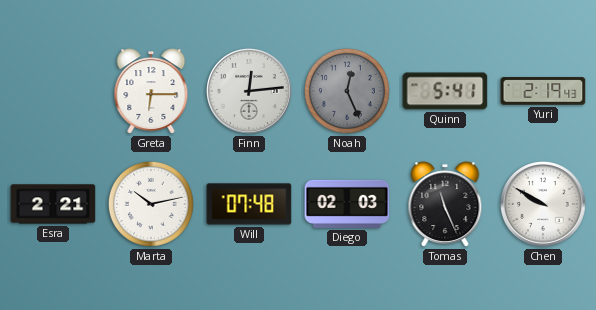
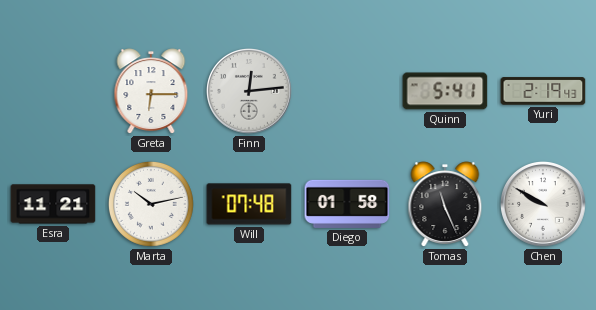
Noah: 12:26 -> none (347, 91)
Esra: 2:21 -> 11:21 (53, 204)
Diego: 02:03 -> 01:58 (347, 204)
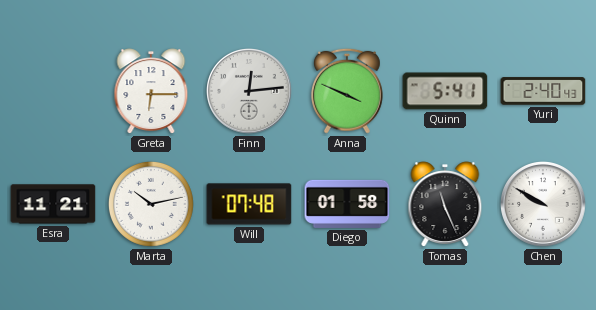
Anna: none -> 3:49 (347, 91)
Yuri: 2:19 -> 2:40 (543, 91)
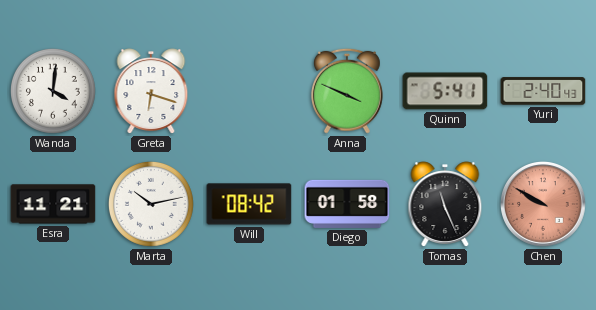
Wanda: none -> 4:01 (53, 91)
Greta: 6:15 -> 6:18 (151, 91)
Finn: 12:14 -> none (250, 92)
Will: 07:48 -> 08:42 (249, 204)
Chen dial: white -> salmon (544, 205)
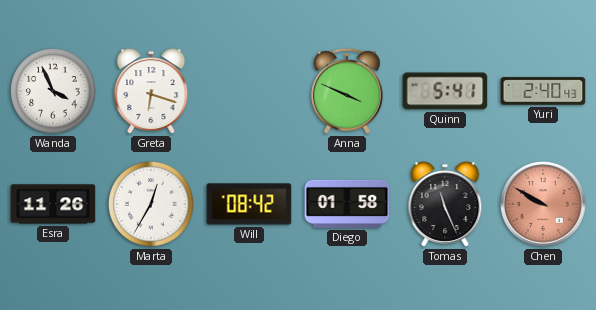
Wanda: 4:01 -> 3:56 (53, 91)
Esra: 11:21 -> 11:26 (53, 204)
Marta: 10:13 -> 12:35 (151, 204)
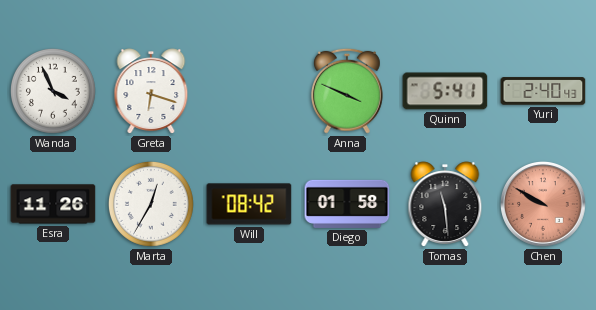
Tomas: 11:26 -> 11:29 (445, 204)
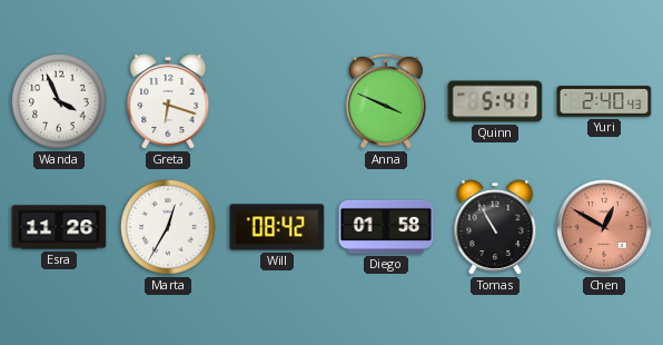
Tomas: 11:29 -> 10:55 (495, 227)
Chen: 9:50 -> 12:50 (605, 228)
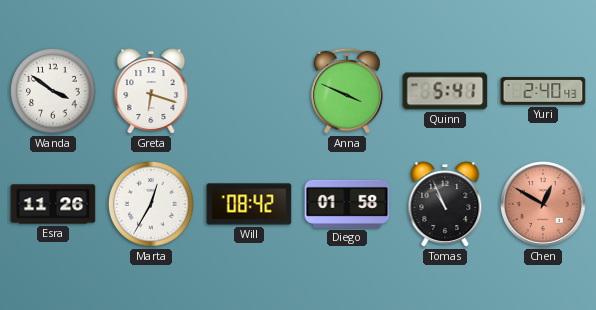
Wanda: 3:56 -> 3:51 (53, 91)
Tomas: 10:55 -> 10:56 (445, 204)
